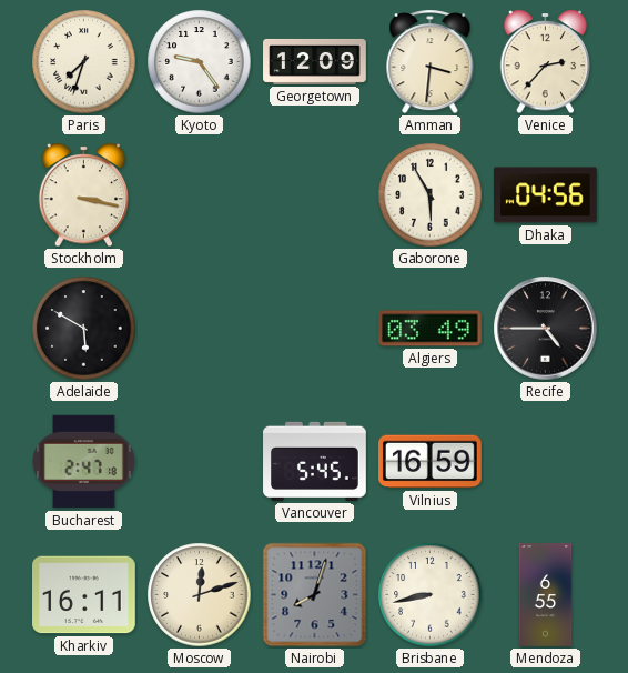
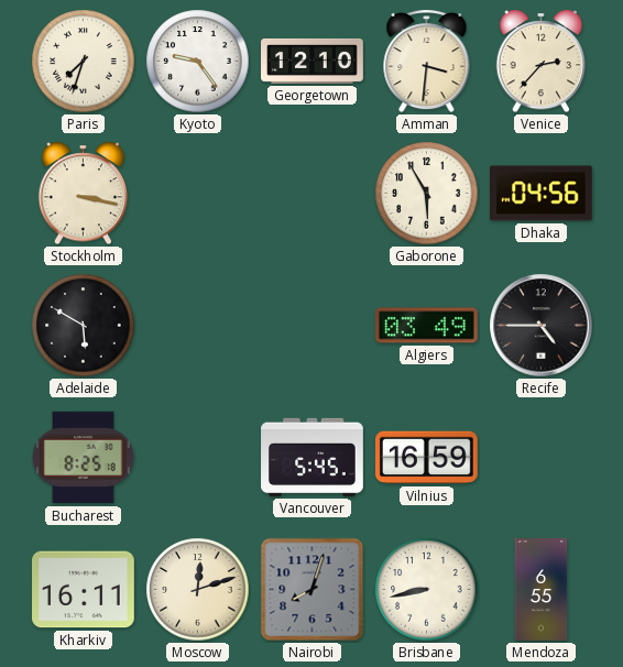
Georgetown: 12:09 -> 12:10 (313, 61)
Bucharest: 2:47 -> 8:25 (84, 458)
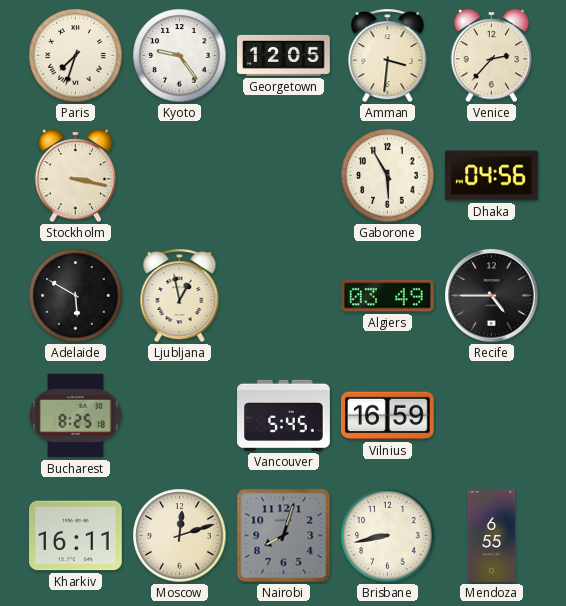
Georgetown: 12:10 -> 12:05 (284, 55)
Ljubljana: none -> 12:58 (180, 296)
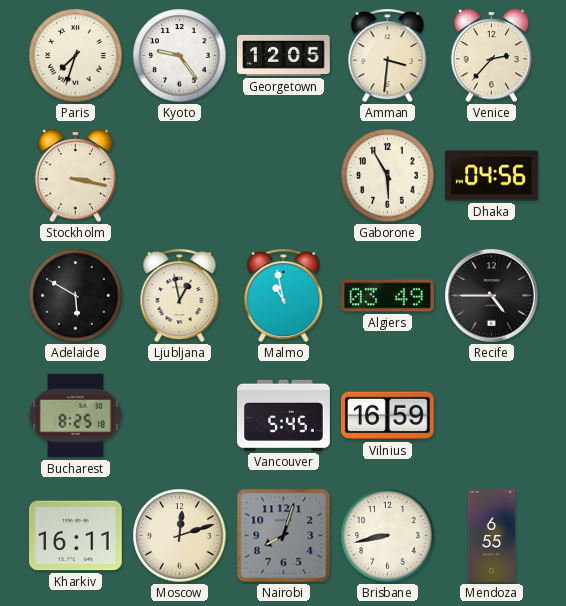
Malmo: none -> 10:58 (284, 296)
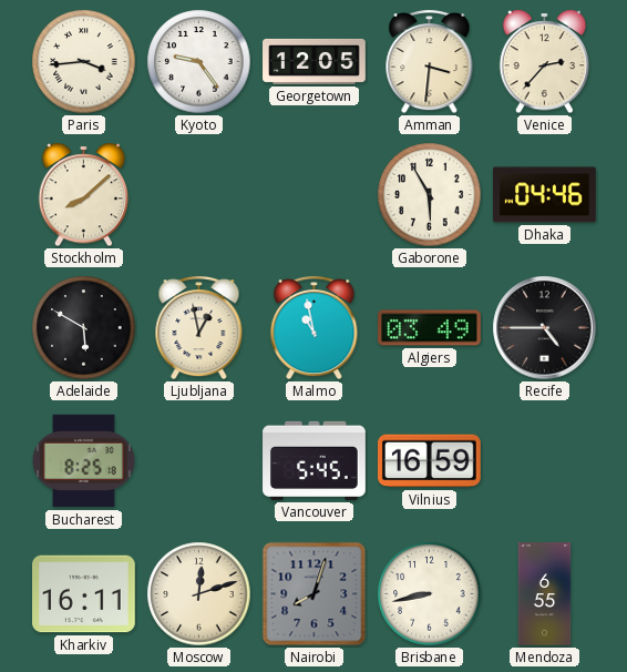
Paris: 7:33 -> 3:44 (84, 62)
Stockholm: 3:17 -> 8:08 (84, 195)
Dhaka: 04:56 -> 04:46 (545, 195)
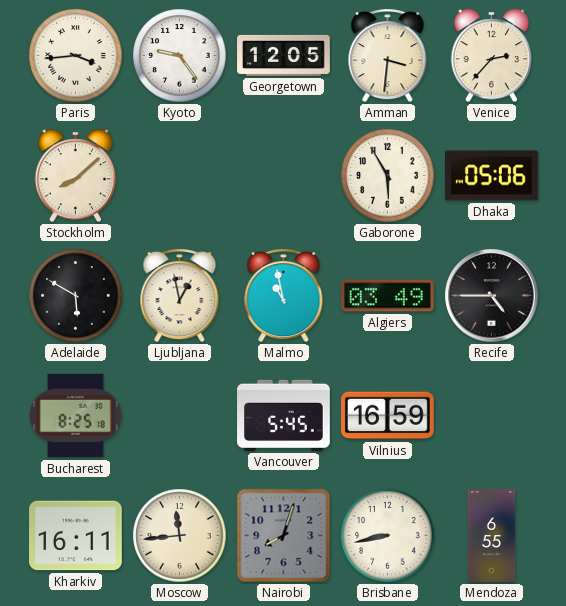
Dhaka: 04:46 -> 05:06 (492, 176)
Moscow: 12:12 -> 11:44 (180, 536)
